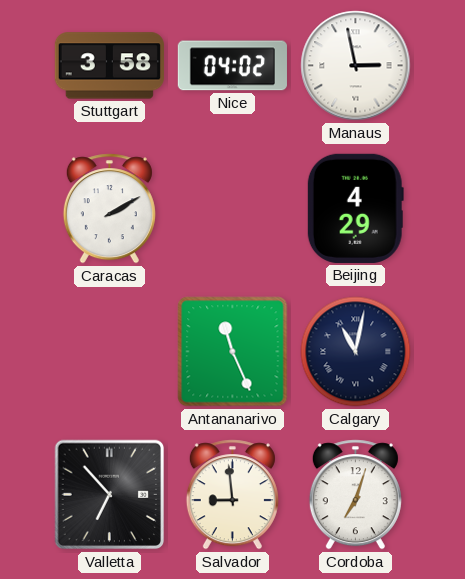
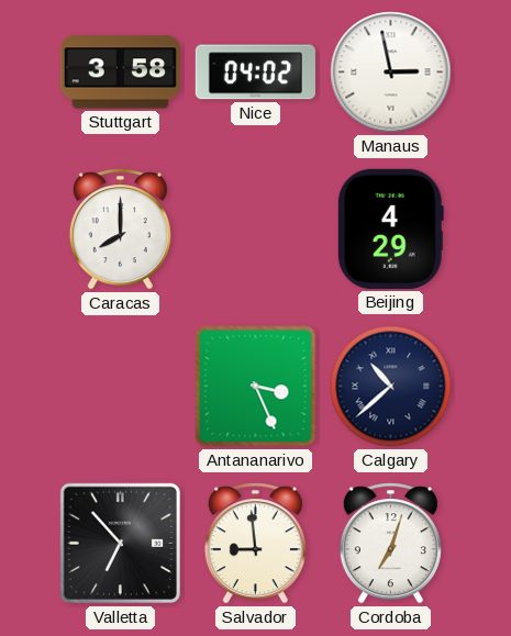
Caracas: 2:10 -> 8:00 (120, 230)
Antananarivo: 11:26 -> 3:26 (256, 387)
Calgary: 11:02 -> 10:38 (391, 387)
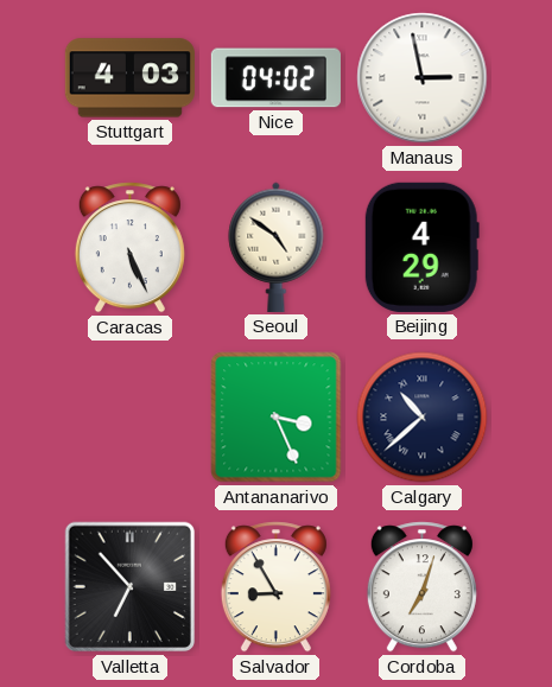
Stuttgart: 3:58 -> 4:03 (129, 78)
Caracas: 8:00 -> 5:26 (129, 248)
Seoul: none -> 4:51 (277, 247)
Salvador: 8:59 -> 8:55 (275, 587)
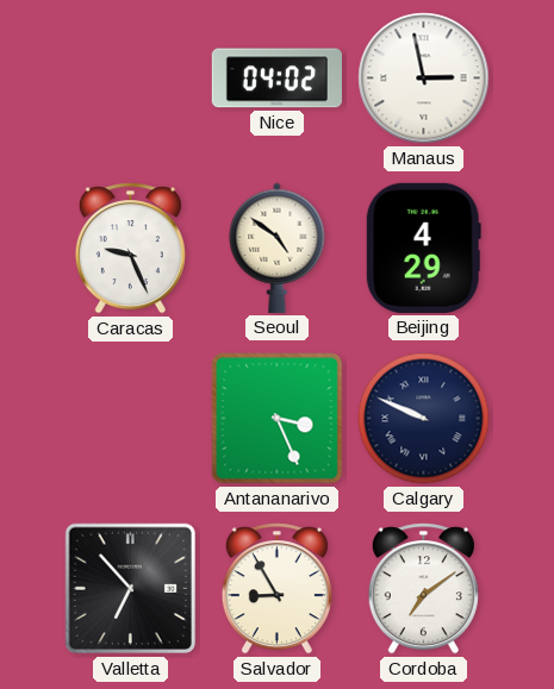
Stuttgart: 4:03 -> none (129, 78)
Caracas: 5:26 -> 9:26 (130, 249)
Calgary: 10:38 -> 9:49 (424, 419)
Cordoba: 7:03 -> 7:09 (423, 589)
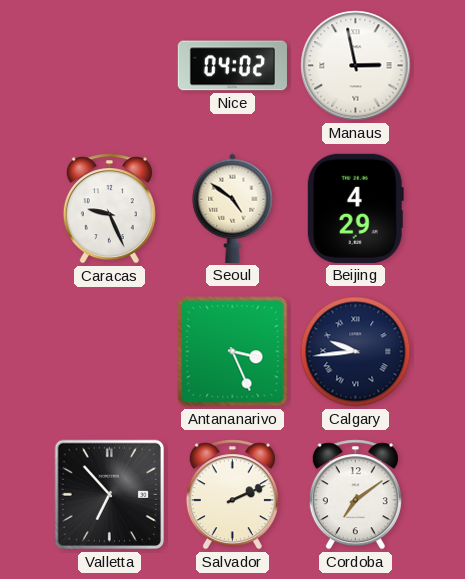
Calgary: 9:49 -> 9:44 (356, 352)
Salvador: 8:55 -> 2:11 (232, 495)
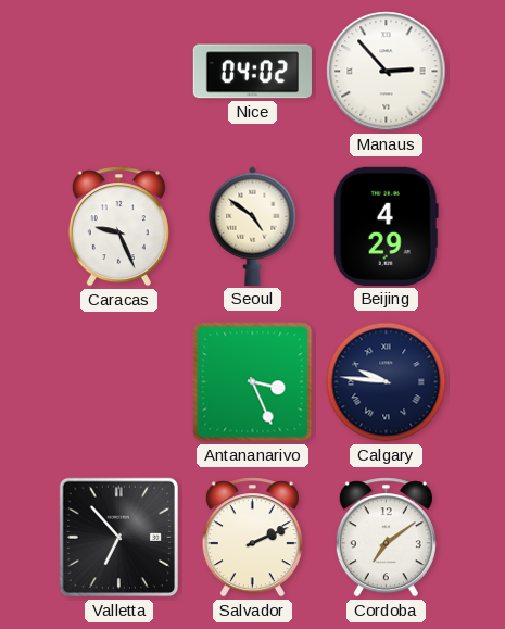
Manaus: 2:58 -> 2:53 (387, 72)
Calgary: 9:44 -> 9:46 (387, 382)
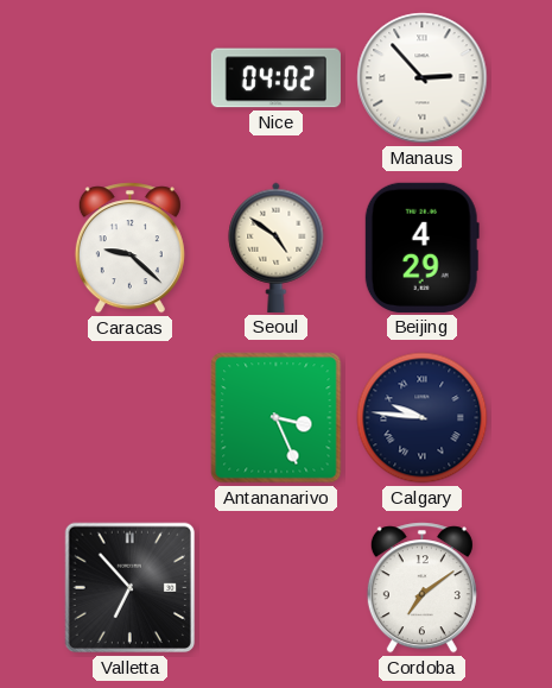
Caracas: 9:26 -> 9:22 (129, 248)
Salvador: 2:11 -> none (252, 538)
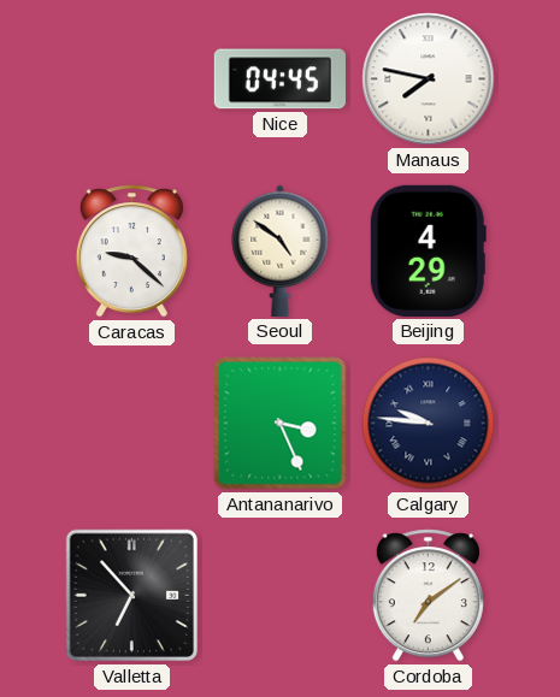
Nice: 04:02 -> 04:45 (279, 79)
Manaus: 2:53 -> 7:47 (429, 79)
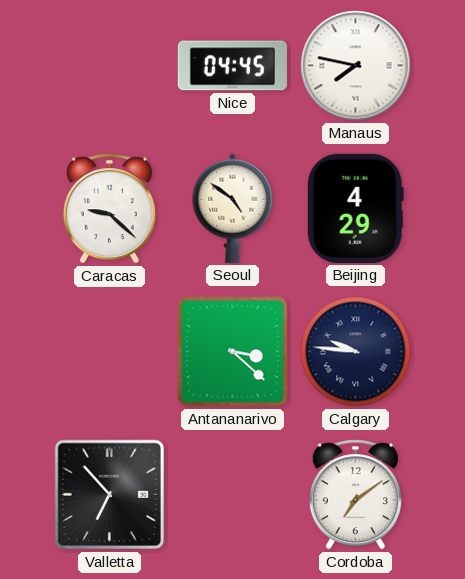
Antananarivo: 3:26 -> 3:22 (233, 352)
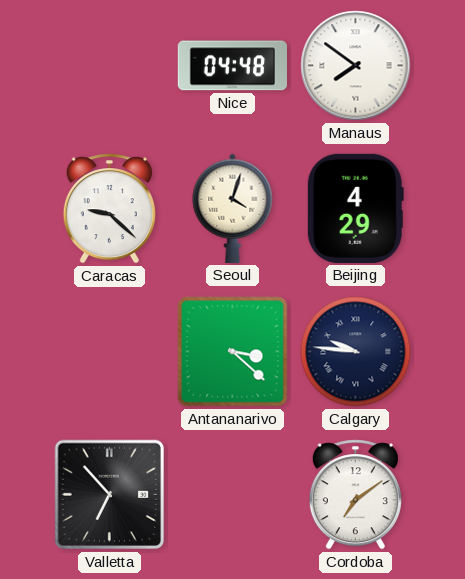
Nice: 04:45 -> 04:48 (232, 66)
Manaus: 7:47 -> 7:51 (356, 66)
Seoul: 4:51 -> 4:03 (233, 208)
